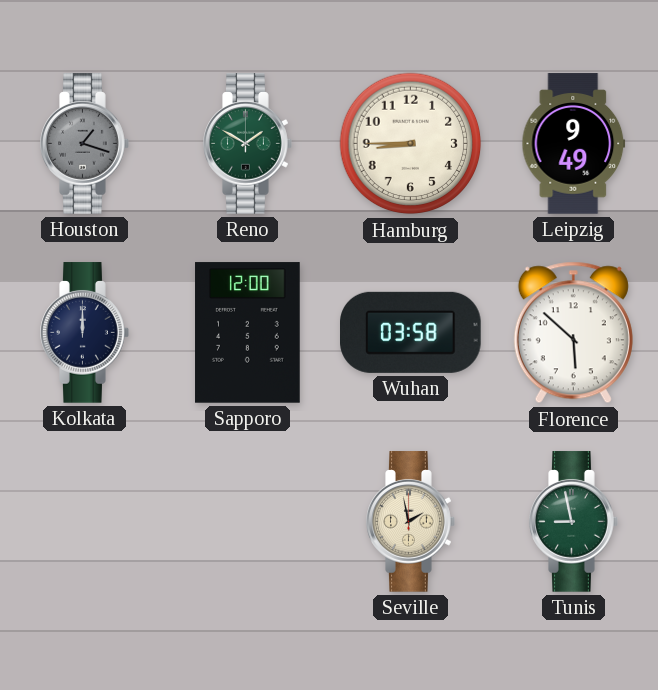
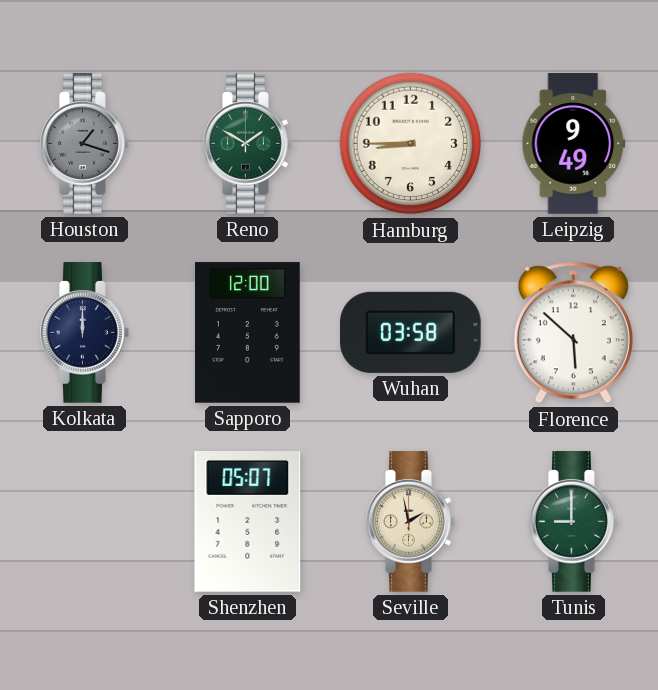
Shenzhen: none -> 05:07 (248, 522)
Tunis: 8:58 -> 9:00 (574, 522)
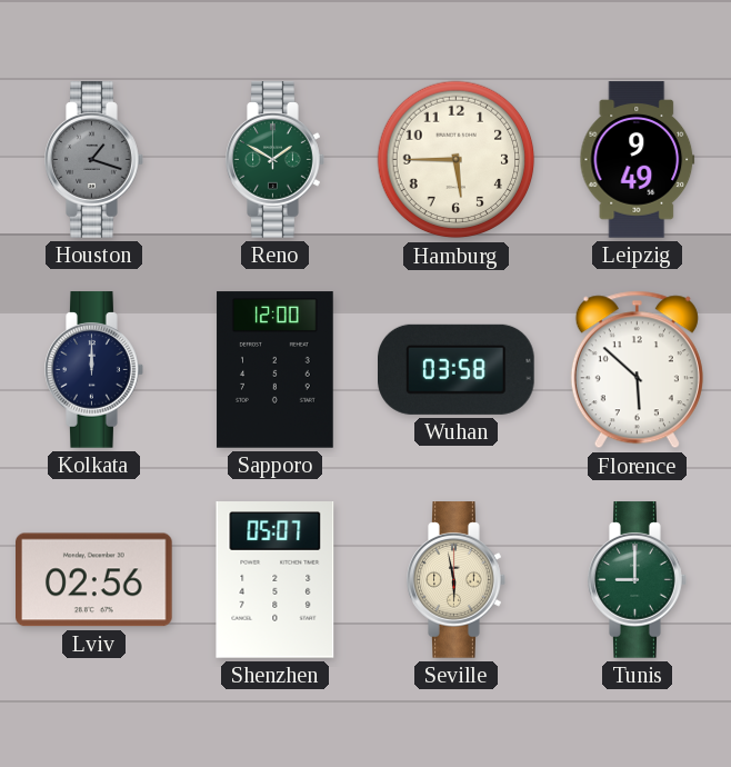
Hamburg: 8:45 -> 5:45 (457, 160)
Lviv: none -> 02:56 (94, 580)
Seville: 1:58 -> 5:58 (457, 580)
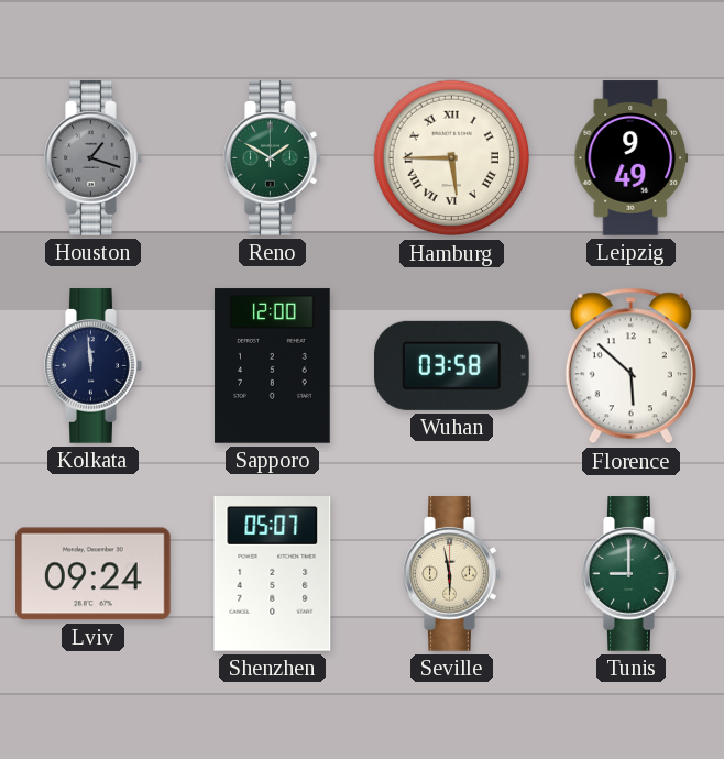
Hamburg numerals: Arabic -> Roman (452, 158)
Kolkata: 12:00 -> 11:59 (94, 366)
Lviv: 02:56 -> 09:24 (94, 574)
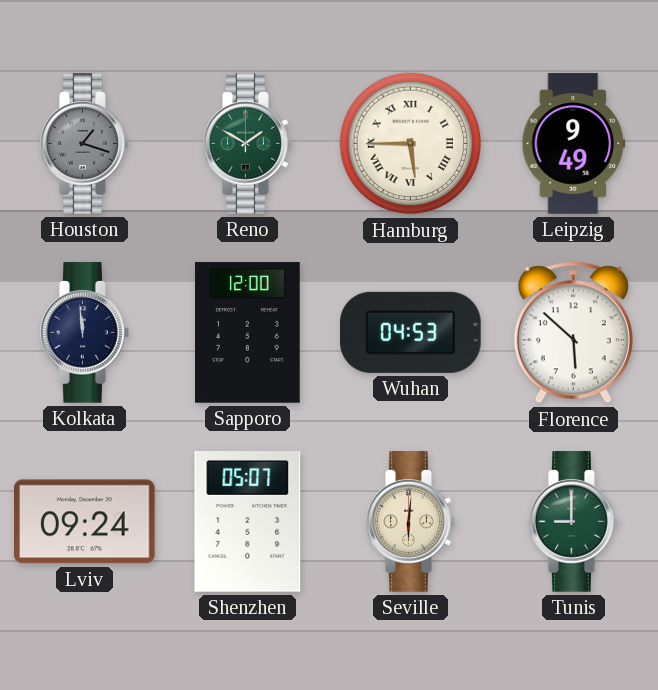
Wuhan: 03:58 -> 04:53 (411, 332)
Seville: 5:58 -> 6:01 (411, 522)
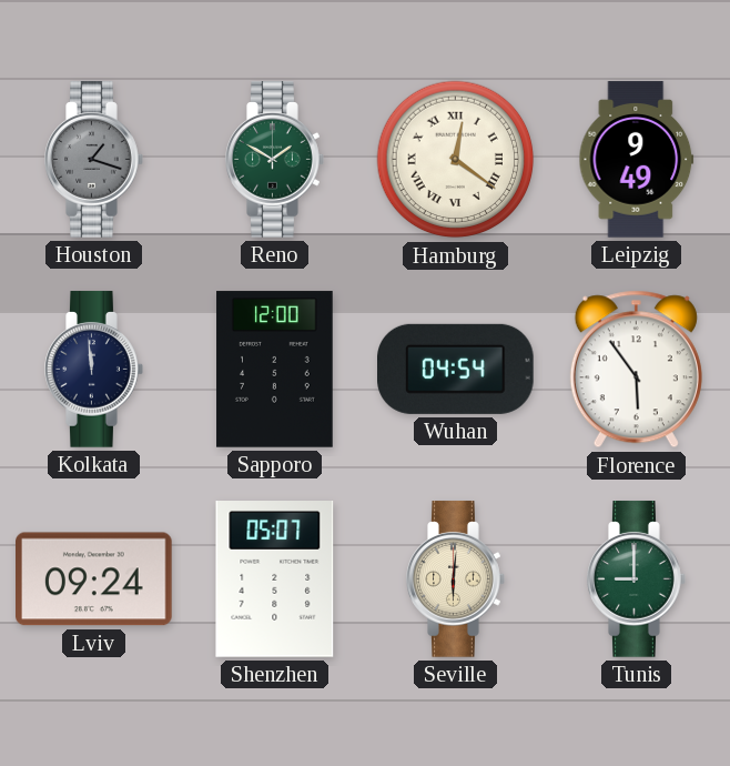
Hamburg: 5:45 -> 12:21 (456, 160)
Wuhan: 04:53 -> 04:54 (456, 369)
Florence: 5:52 -> 5:54 (636, 370)
